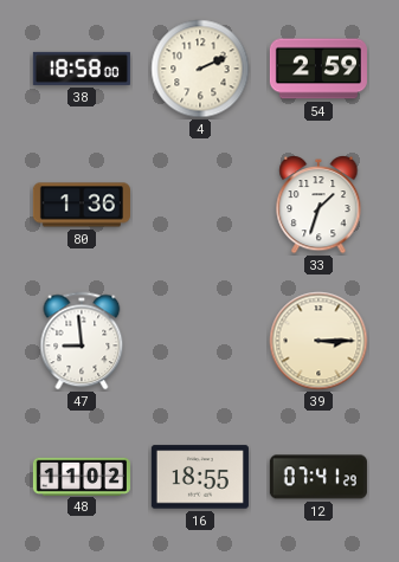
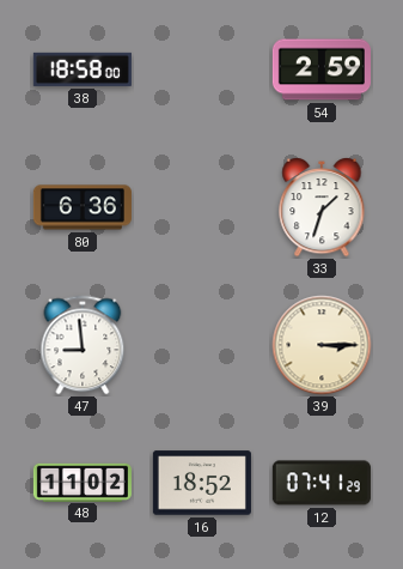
4: 2:11 -> none (200, 69)
80: 1:36 -> 6:36 (83, 207)
16: 18:55 -> 18:52 (202, 483)
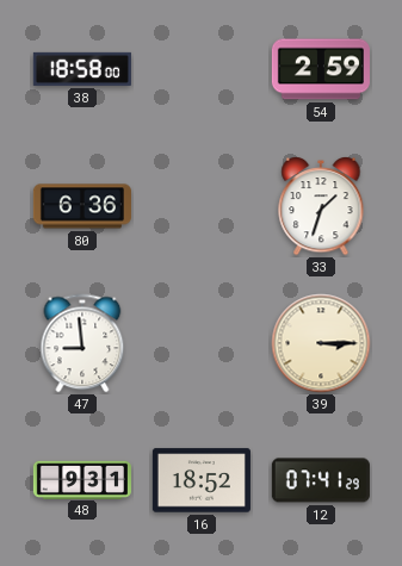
48: 11:02 -> 9:31 (82, 479)
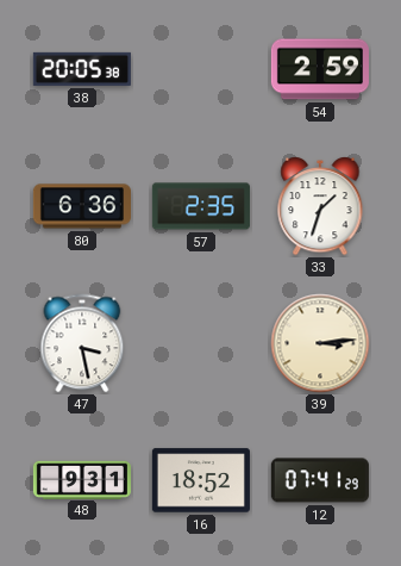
38: 18:58 -> 20:05 (82, 69)
57: none -> 2:35 (201, 206)
47: 8:59 -> 3:28 (82, 343)
39: 3:15 -> 3:14 (320, 343)
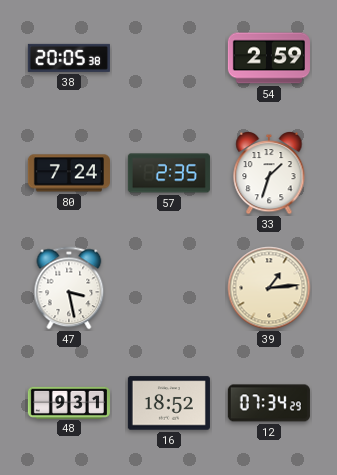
80: 6:36 -> 7:24 (69, 173)
39: 3:14 -> 1:14 (269, 288)
12: 07:41 -> 07:34 (269, 403)
